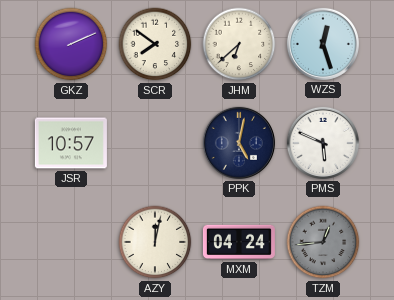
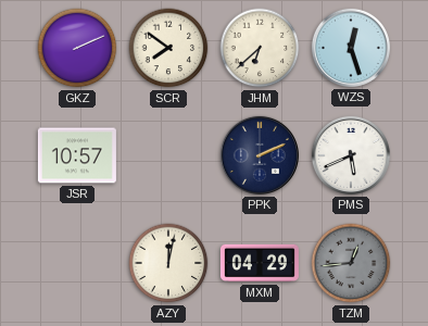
PPK: 5:02 -> 2:11 (260, 155)
PMS: 5:49 -> 5:41 (351, 155)
MXM: 04:24 -> 04:29 (260, 263)
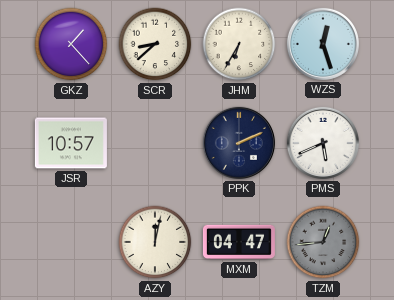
GKZ: 2:11 -> 1:23 (71, 44)
SCR: 7:51 -> 8:38 (155, 44)
JHM: 6:38 -> 6:35 (239, 44)
MXM: 04:29 -> 04:47 (239, 242)
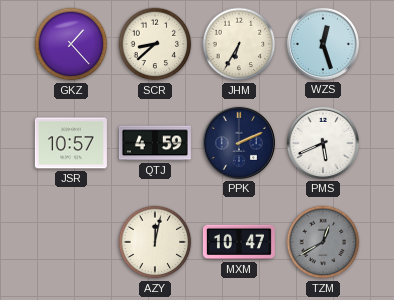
QTJ: none -> 4:59 (155, 143)
MXM: 04:47 -> 10:47 (239, 242)
TZM: 12:44 -> 12:40 (323, 242)
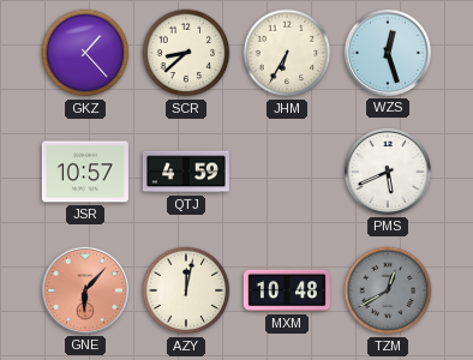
PPK: 2:11 -> none (239, 143)
GNE: none -> 6:07 (85, 290)
MXM: 10:47 -> 10:48 (287, 290)
